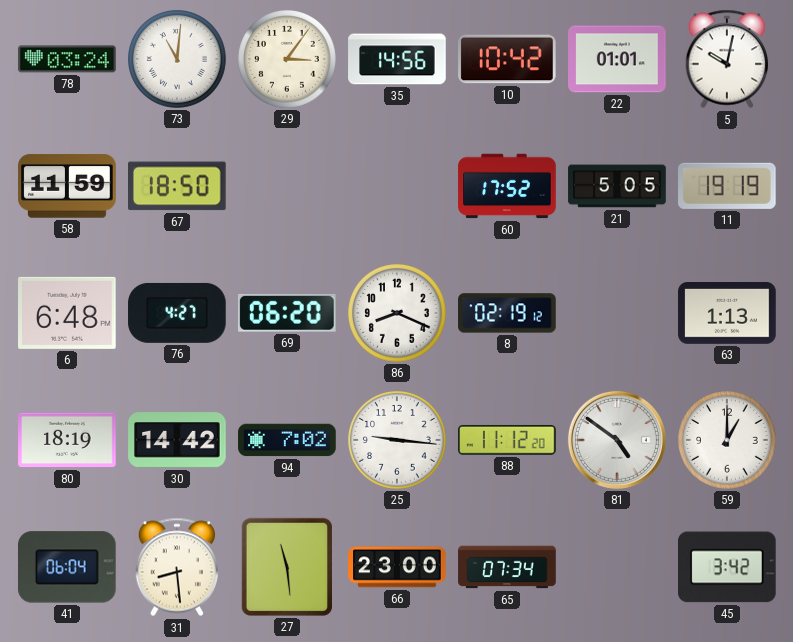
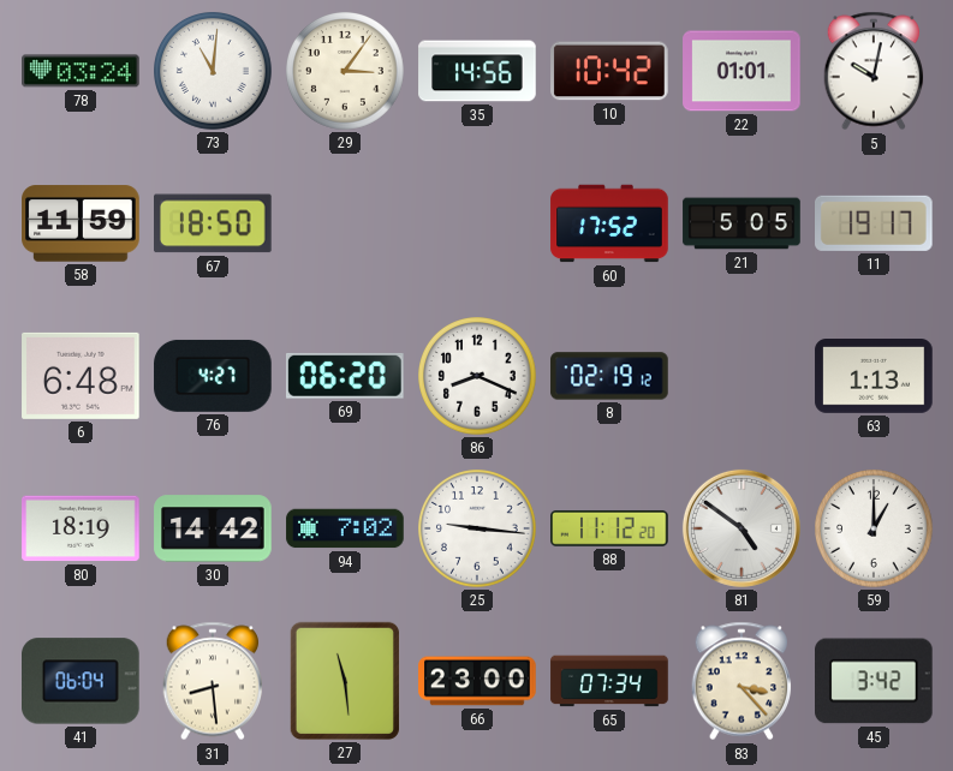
11: 19:19 -> 19:17 (875, 223)
83: none -> 3:23 (741, 681)
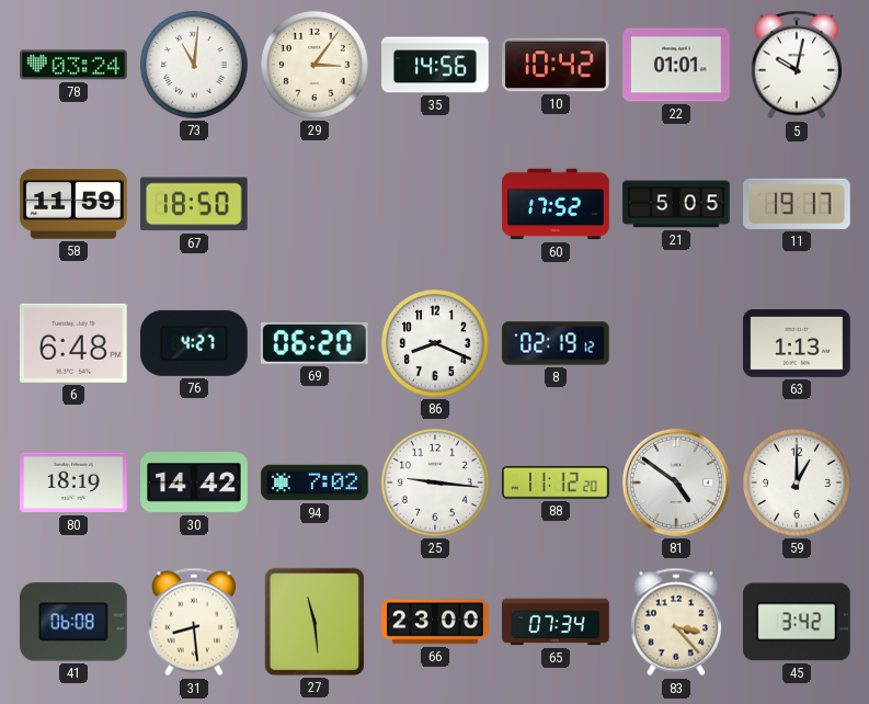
41: 06:04 -> 06:08 (75, 622)
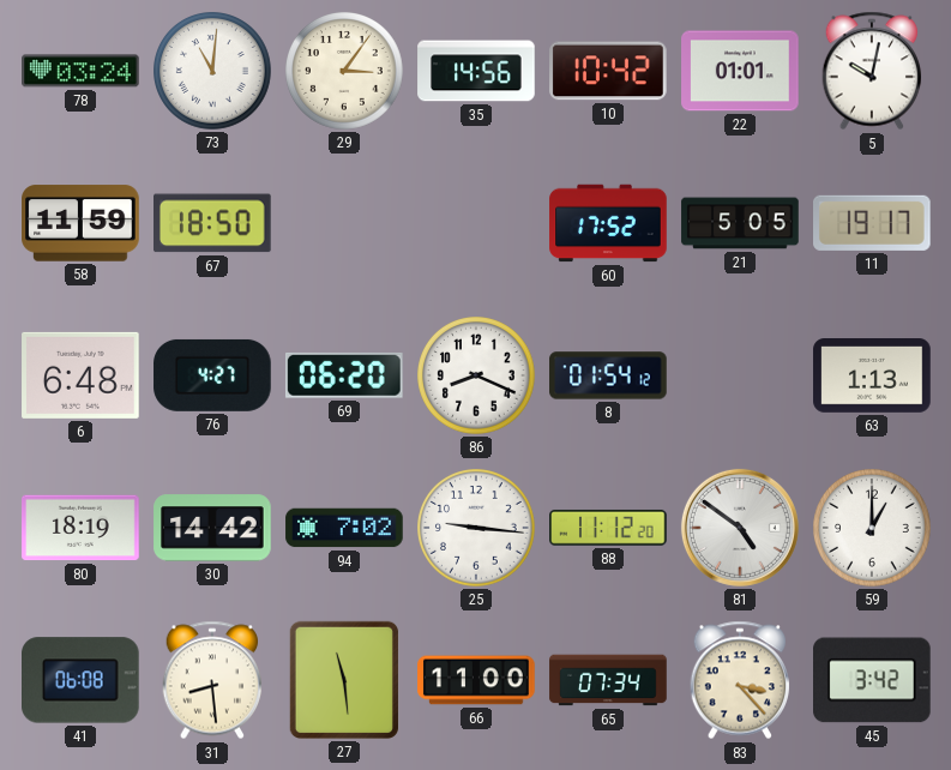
8: 02:19 -> 01:54 (608, 375)
66: 23:00 -> 11:00 (476, 680)
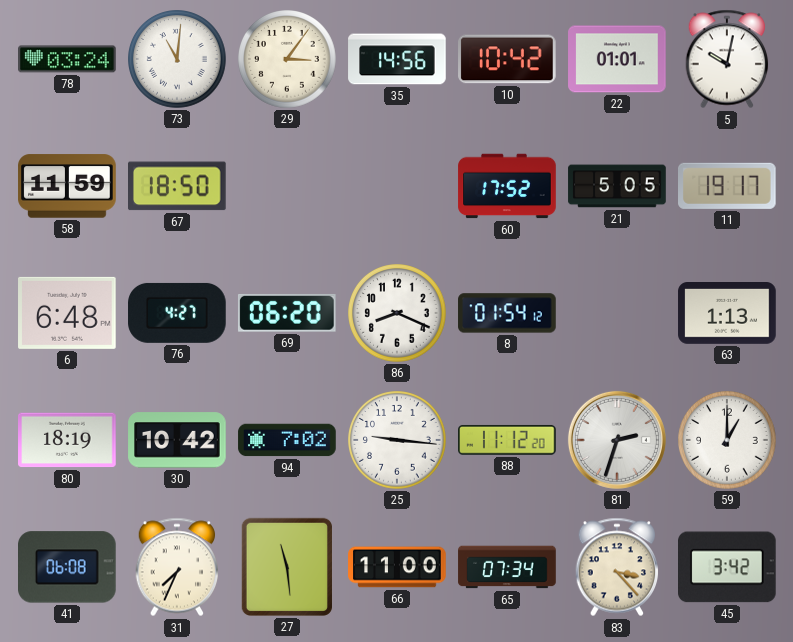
30: 14:42 -> 10:42 (177, 440)
81: 4:51 -> 2:33 (617, 440)
31: 8:29 -> 7:34 (177, 567)
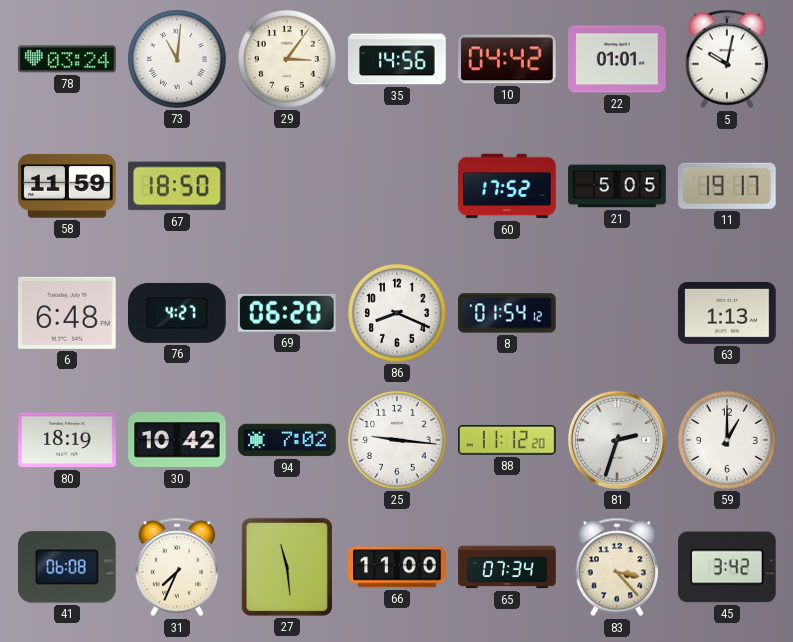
10: 10:42 -> 04:42 (507, 59)
